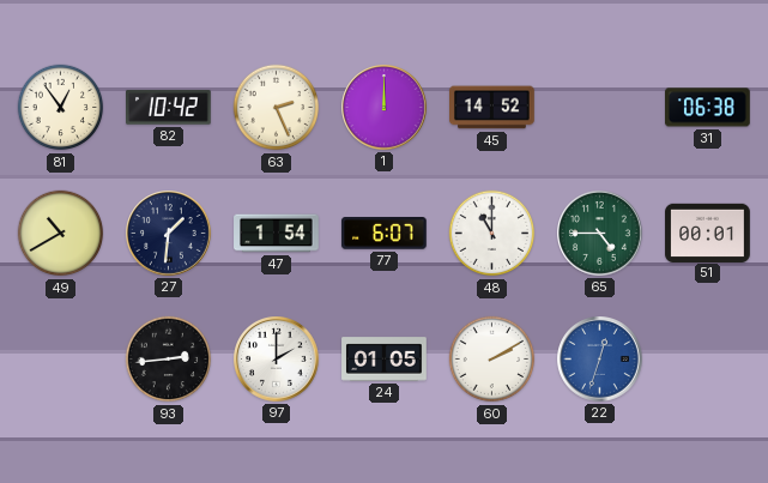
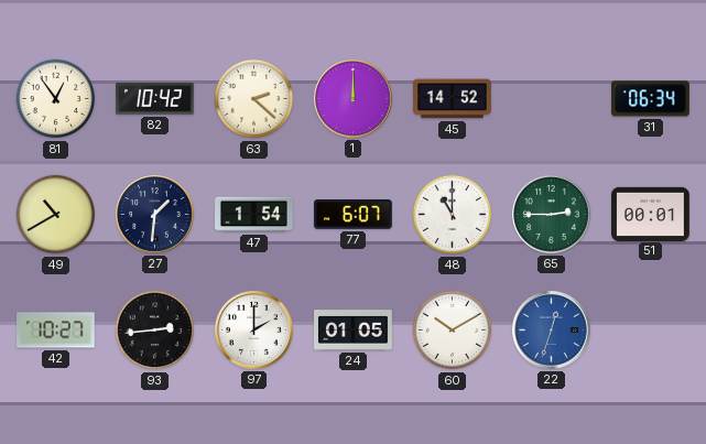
63: 2:26 -> 2:22 (254, 99)
31: 06:38 -> 06:34 (651, 99)
65: 4:45 -> 2:45 (552, 215)
42: none -> 10:27 (56, 331)
60: 2:10 -> 10:10 (453, 331)
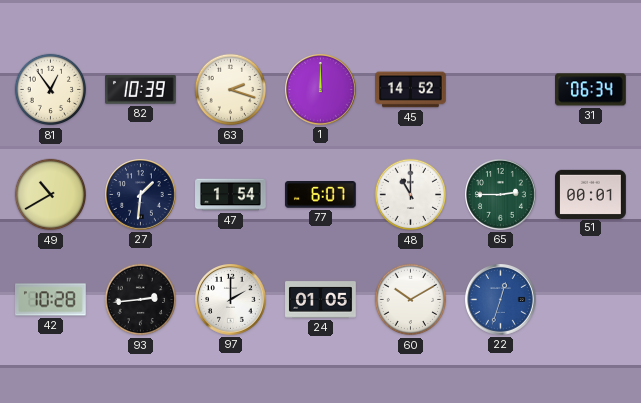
82: 10:42 -> 10:39 (141, 90)
63: 2:22 -> 2:18 (231, 90)
42: 10:27 -> 10:28 (51, 300)
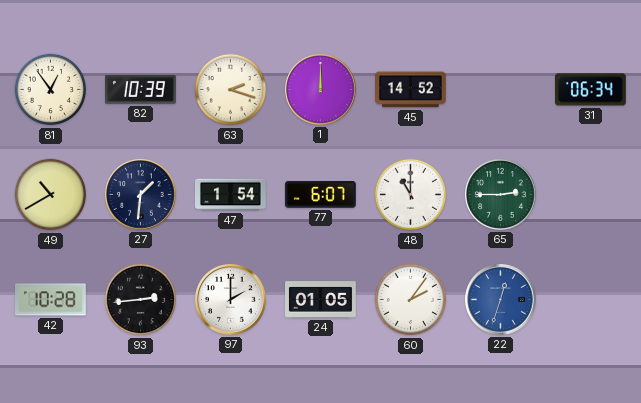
51: 00:01 -> none (591, 194)
60: 10:10 -> 2:06 (411, 300)
